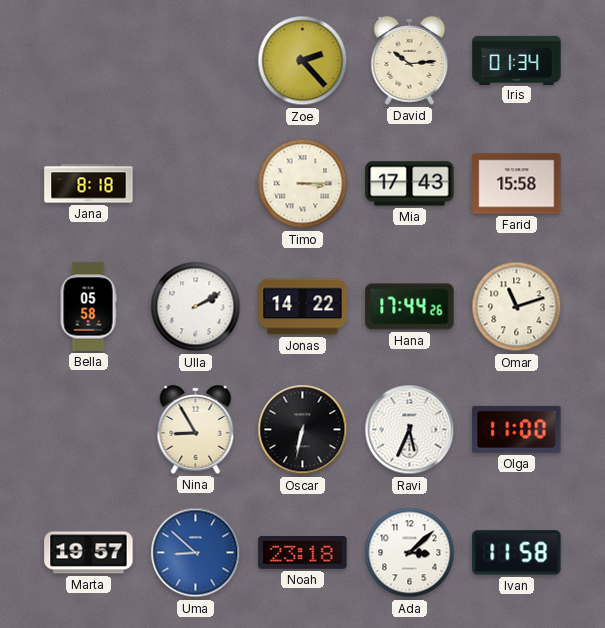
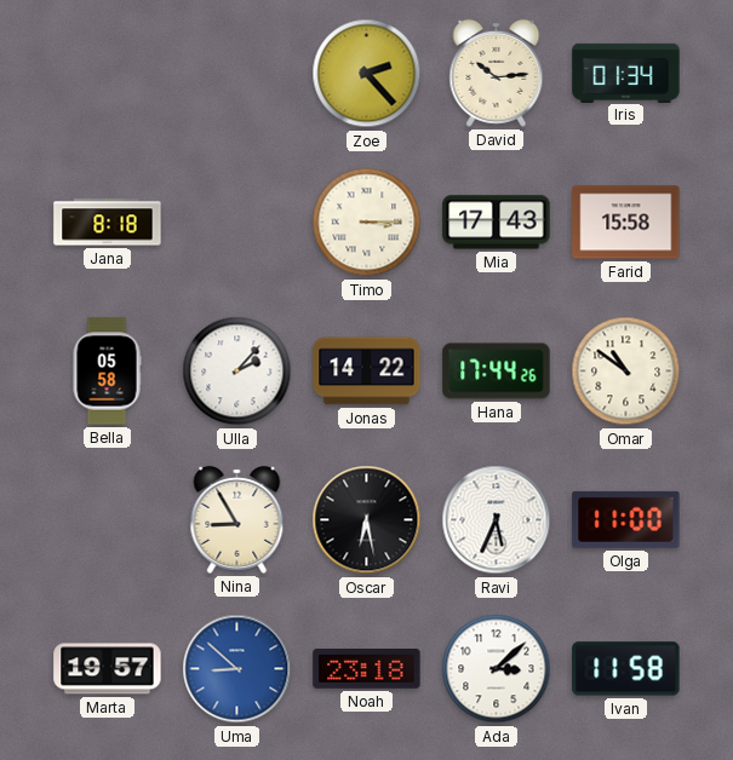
Ulla: 2:10 -> 2:07 (237, 372)
Omar: 11:12 -> 10:51 (626, 372)
Oscar: 6:32 -> 6:28 (367, 520)
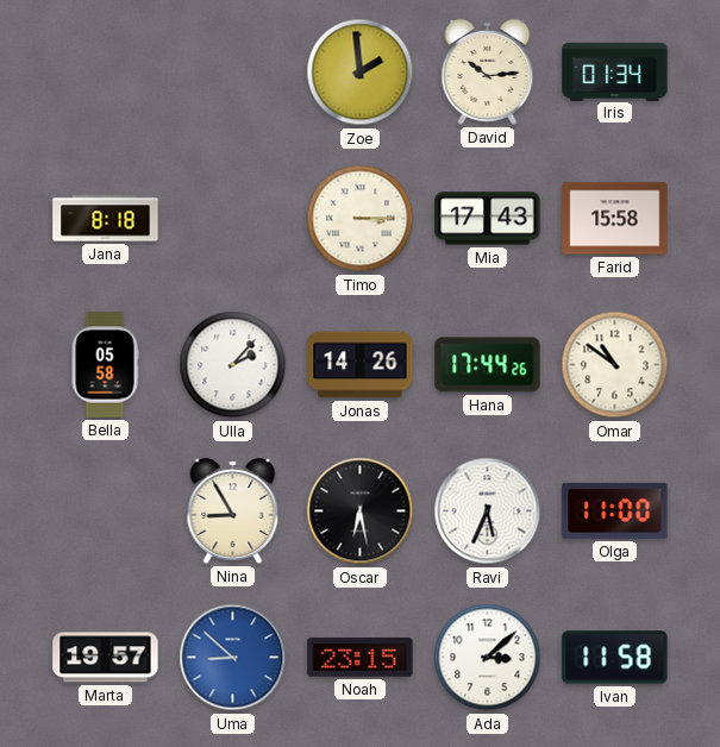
Zoe: 2:23 -> 1:59 (361, 73)
Jonas: 14:22 -> 14:26 (361, 365)
Noah: 23:18 -> 23:15 (361, 658)
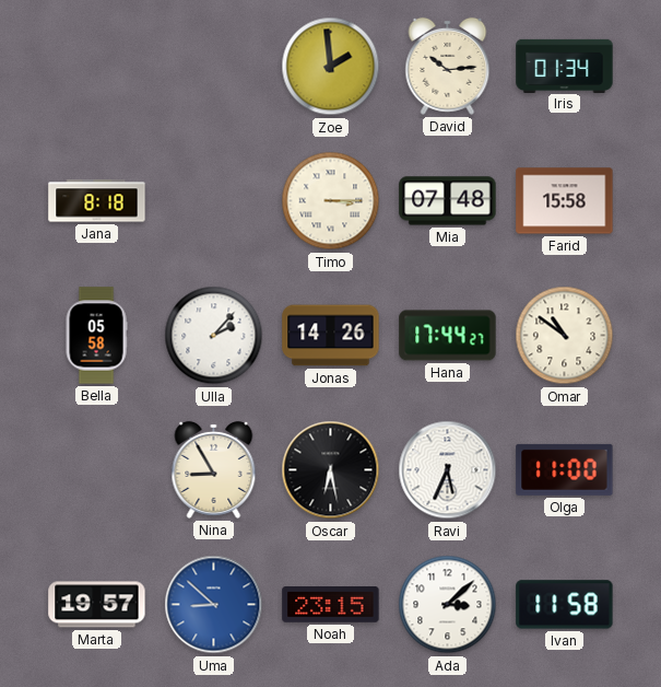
Mia: 17:43 -> 07:48 (448, 201)
Hana: 17:44:26 -> 17:44:27 (448, 336)
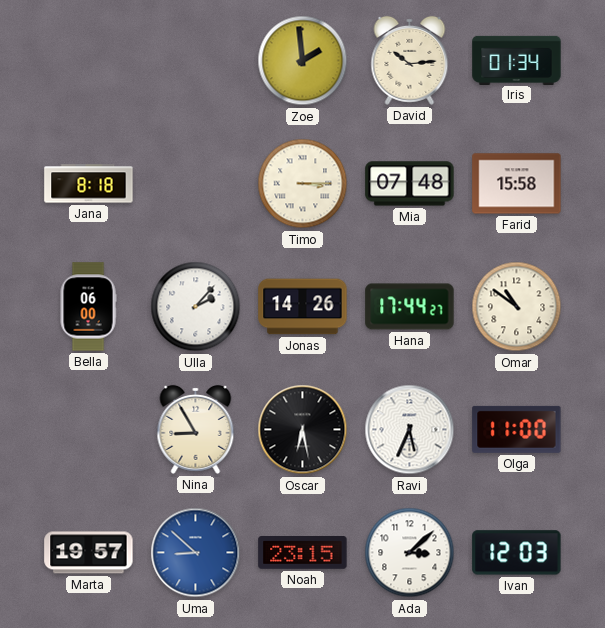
Bella: 05:58 -> 06:00 (88, 307)
Ivan: 11:58 -> 12:03 (517, 553)
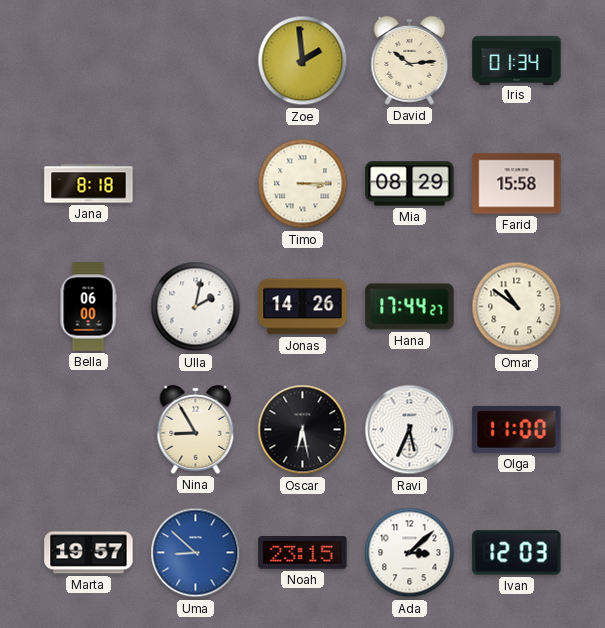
Mia: 07:48 -> 08:29 (410, 184)
Ulla: 2:07 -> 2:02 (196, 307)
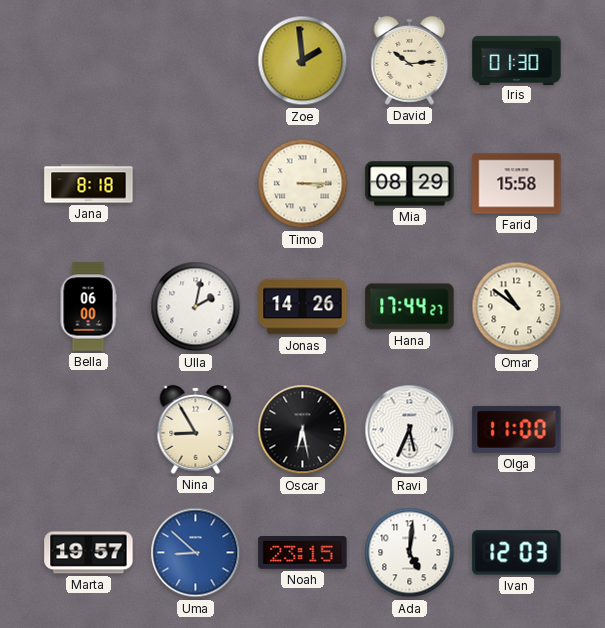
Iris: 01:34 -> 01:30 (517, 60)
Ada: 3:08 -> 5:01 (410, 553)
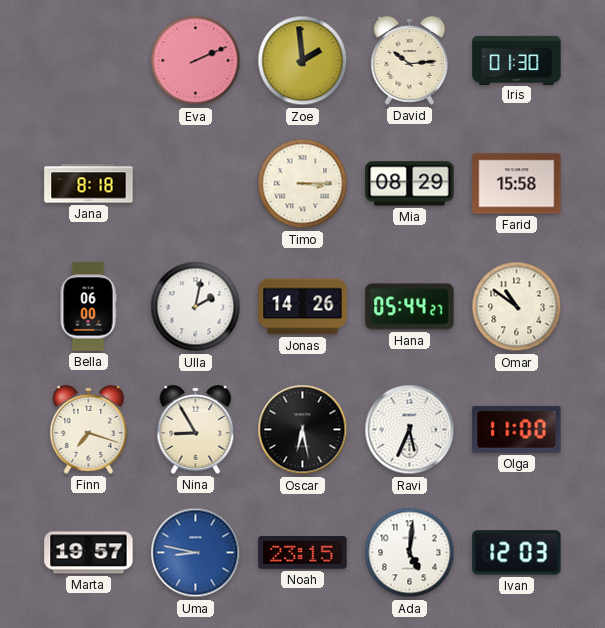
Eva: none -> 2:11 (196, 61)
Hana: 17:44 -> 05:44 (410, 307)
Finn: none -> 7:18 (89, 429)
Uma: 8:52 -> 8:47 (196, 553)
